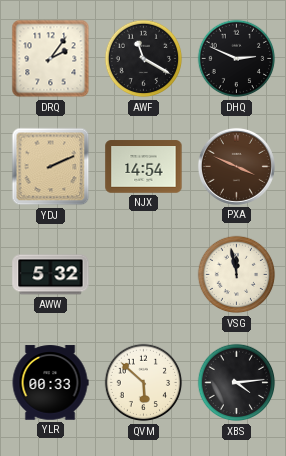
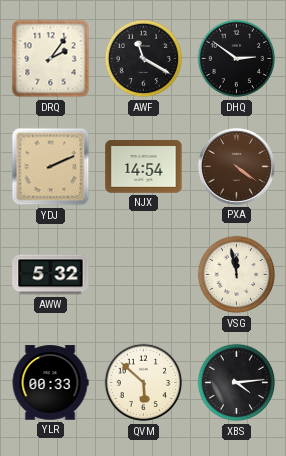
DHQ: 2:49 -> 2:51 (237, 59)
PXA: 3:49 -> 4:21 (236, 166)
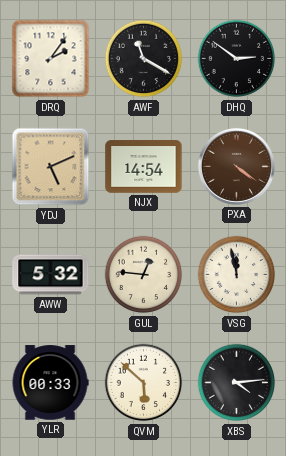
YDJ: 2:11 -> 5:11 (51, 167)
GUL: none -> 12:46 (144, 275)
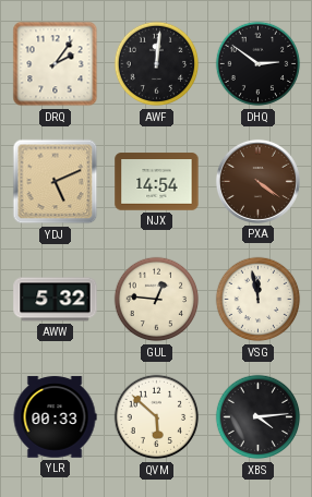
AWF: 11:20 -> 12:01 (157, 64)
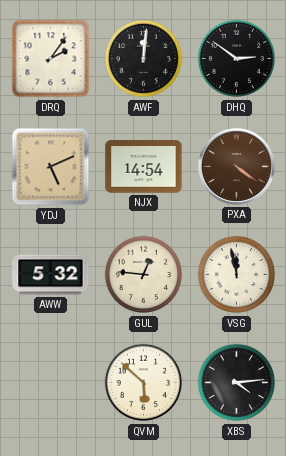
YLR: 00:33 -> none (55, 417)
